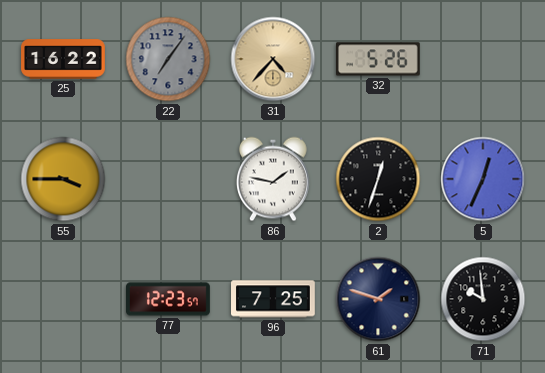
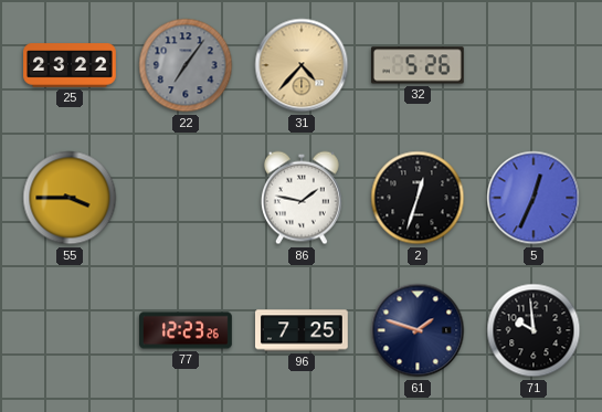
25: 16:22 -> 23:22 (70, 65)
77: 12:23:57 -> 12:23:26 (187, 330)
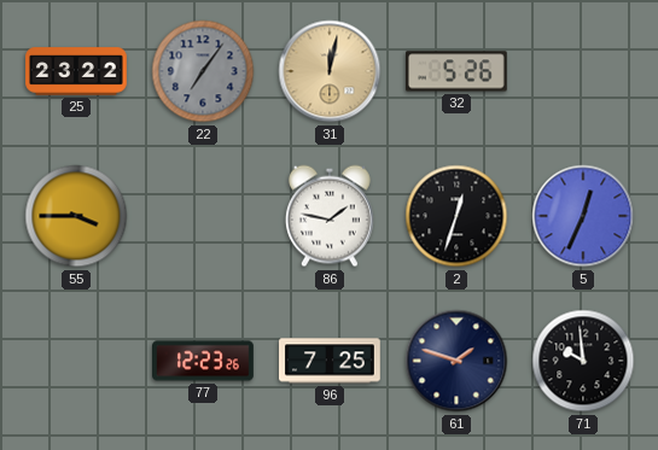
31: 4:37 -> 12:02 (330, 71)
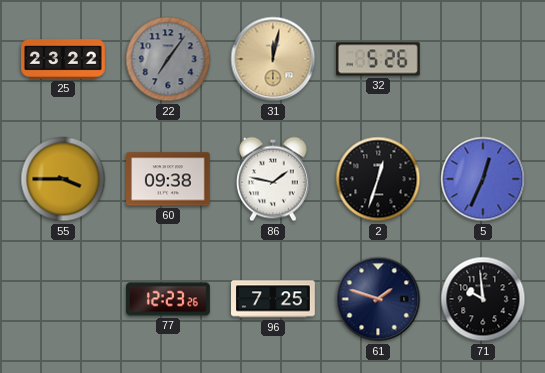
60: none -> 09:38 (169, 179)
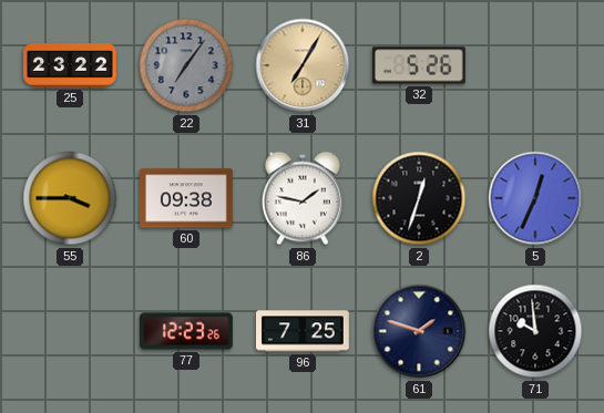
31: 12:02 -> 7:05 (303, 65)
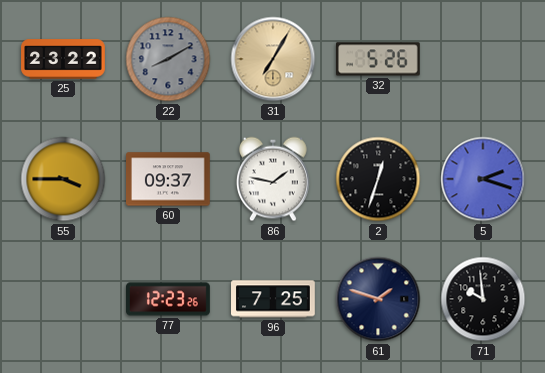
22: 7:06 -> 8:10 (168, 59)
60: 09:38 -> 09:37 (169, 179)
5: 12:34 -> 2:18 (483, 179)
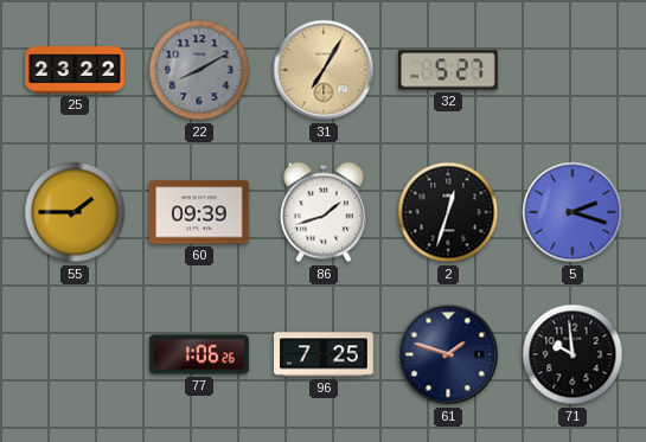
32: 5:26 -> 5:27 (448, 70)
55: 3:45 -> 1:45 (75, 212)
60: 09:37 -> 09:39 (200, 212)
86: 1:47 -> 1:42 (324, 212)
77: 12:23 -> 1:06 (200, 354)
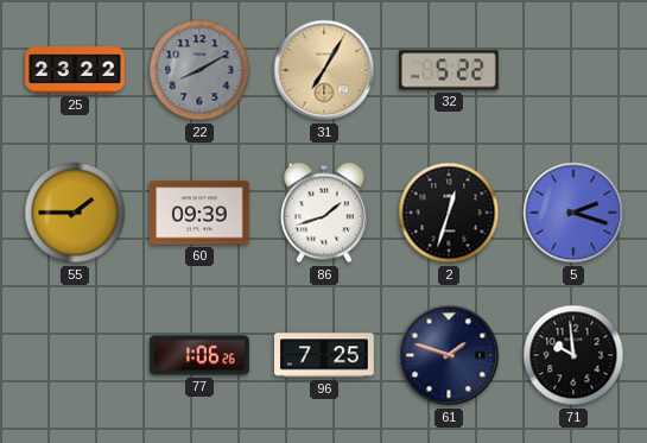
32: 5:27 -> 5:22 (449, 70)
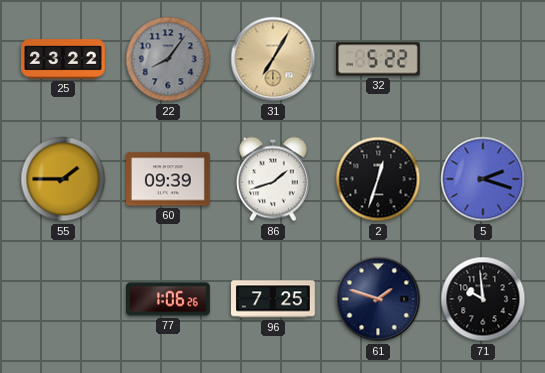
22: 8:10 -> 8:06 (168, 59)
